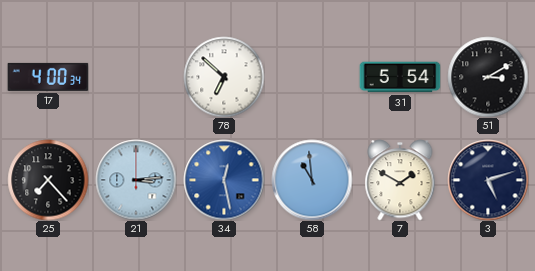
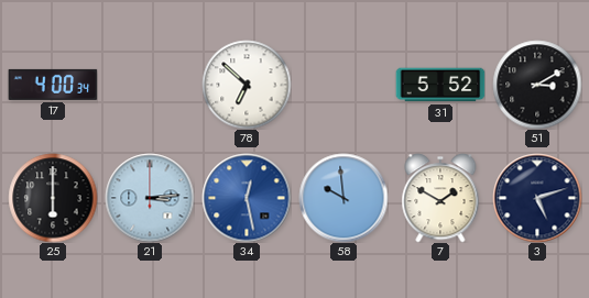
31: 5:54 -> 5:52 (440, 85)
25: 7:23 -> 6:00 (53, 198)
58: 10:59 -> 9:59 (343, 198)
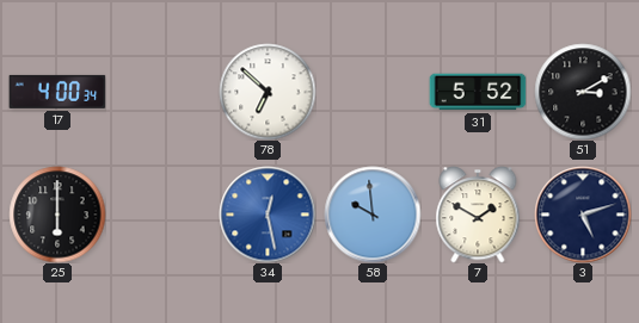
21: 3:14 -> none (150, 198)
